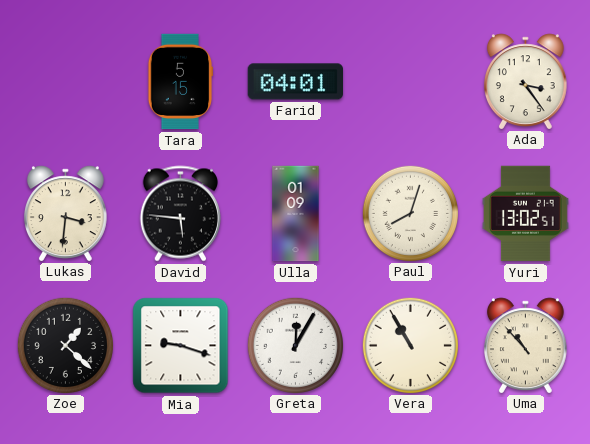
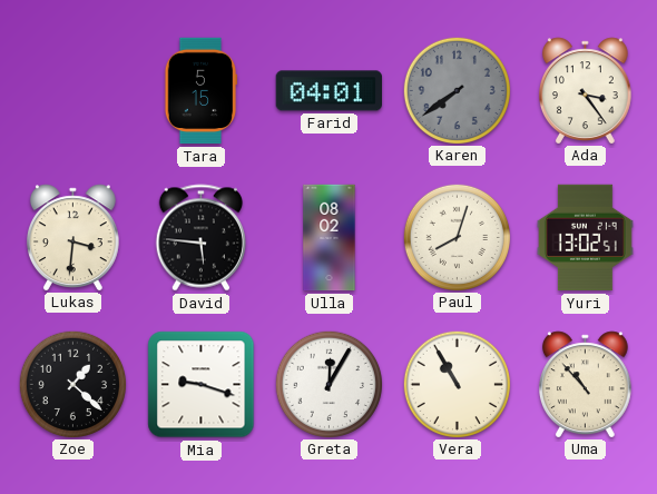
Karen: none -> 7:39 (457, 90)
Ulla: 01:09 -> 08:02 (330, 238)
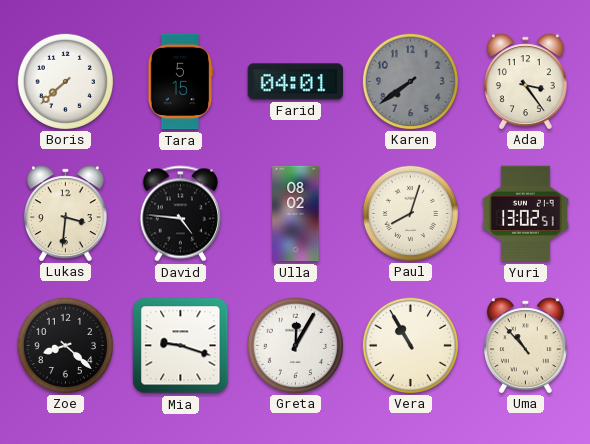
Boris: none -> 7:38 (65, 81)
David: 5:46 -> 4:46 (180, 214)
Zoe: 1:22 -> 8:22 (65, 345)
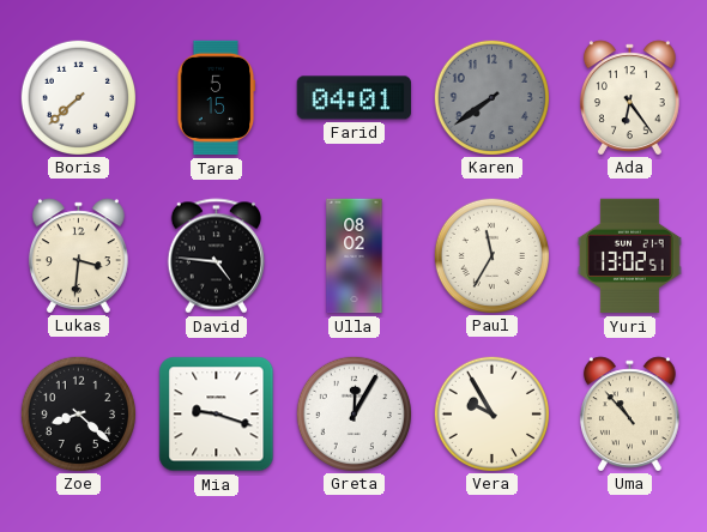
Ada: 3:24 -> 6:24 (629, 97)
Paul: 8:03 -> 11:35 (491, 255)
Vera: 10:55 -> 9:55 (491, 413)
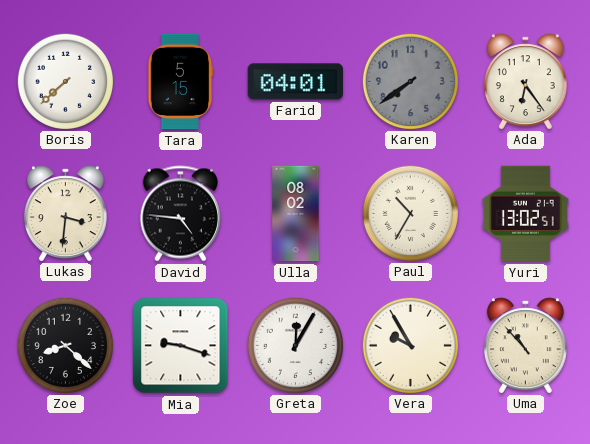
Paul: 11:35 -> 10:35 (410, 213)
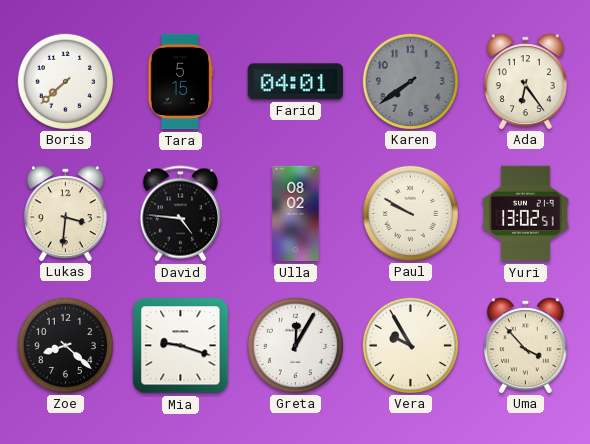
Paul: 10:35 -> 9:50 (410, 213)
Uma: 10:53 -> 3:53 (525, 345)
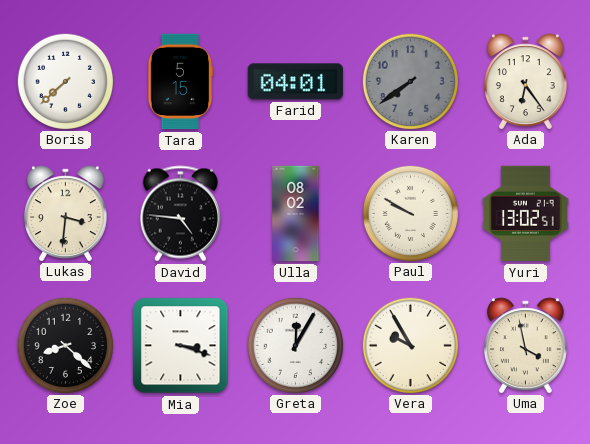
Mia: 9:18 -> 3:18 (181, 346)
Uma: 3:53 -> 3:58 (525, 345)
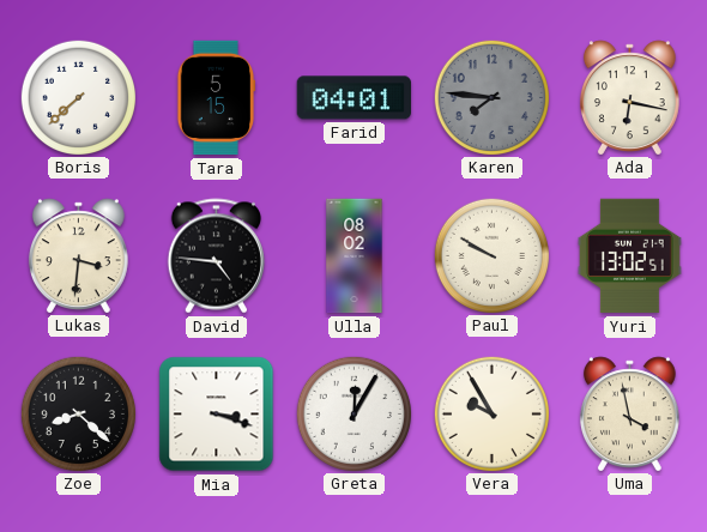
Karen: 7:39 -> 7:46 (491, 97)
Ada: 6:24 -> 6:17 (629, 97)
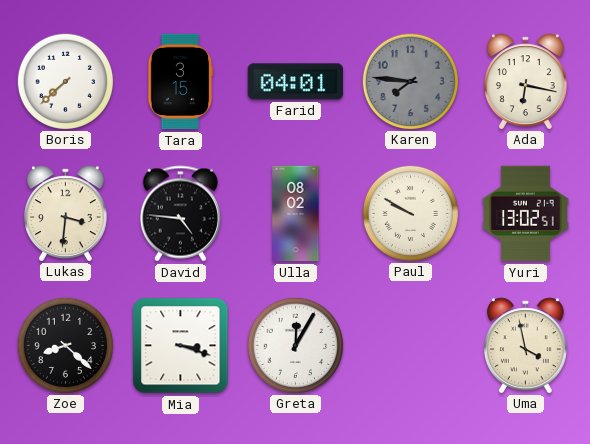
Tara: 5:15 -> 3:15 (180, 82)
Vera: 9:55 -> none (491, 413)
